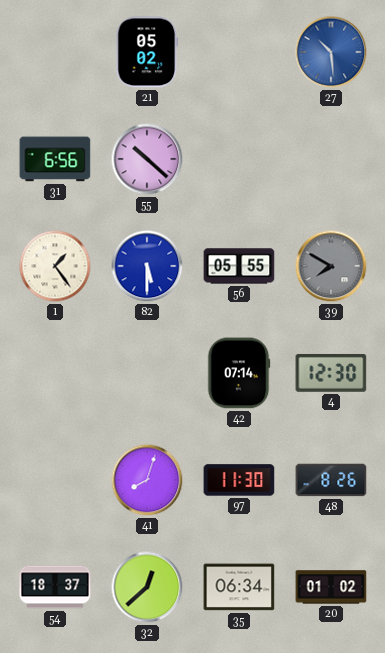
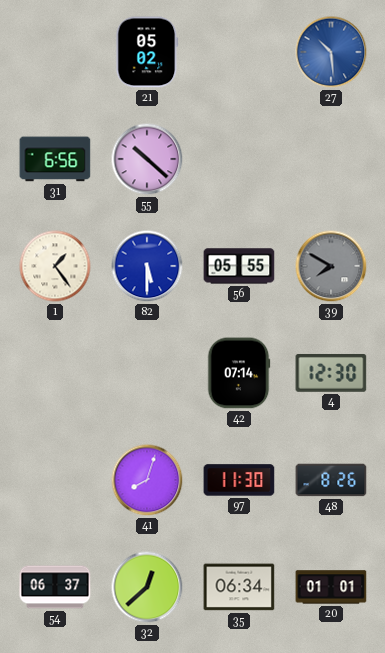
54: 18:37 -> 06:37 (55, 587)
20: 01:02 -> 01:01 (331, 587)
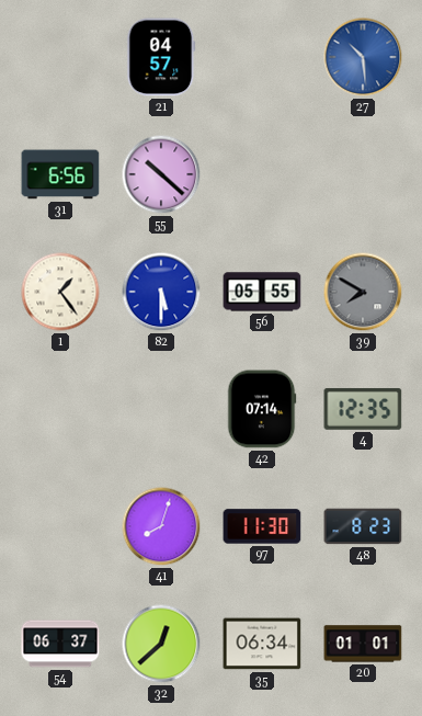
21: 05:02 -> 04:57 (161, 57)
4: 12:30 -> 12:35 (363, 409)
48: 8:26 -> 8:23 (363, 526)
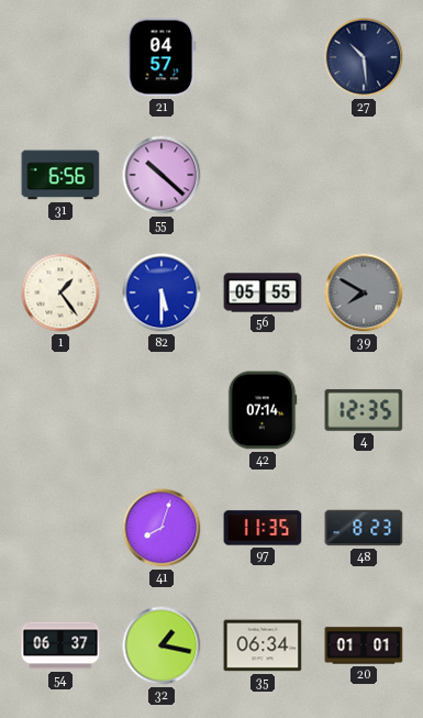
27 dial: blue -> navy (364, 57)
97: 11:30 -> 11:35 (263, 528)
32: 12:38 -> 1:17 (162, 645)
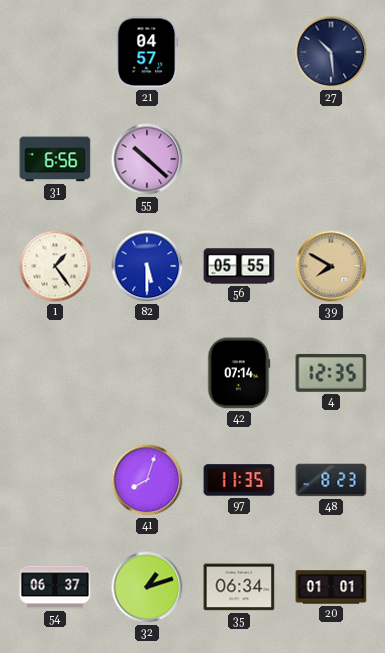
39 dial: grey -> champagne (331, 266)
32: 1:17 -> 1:12 (147, 587)
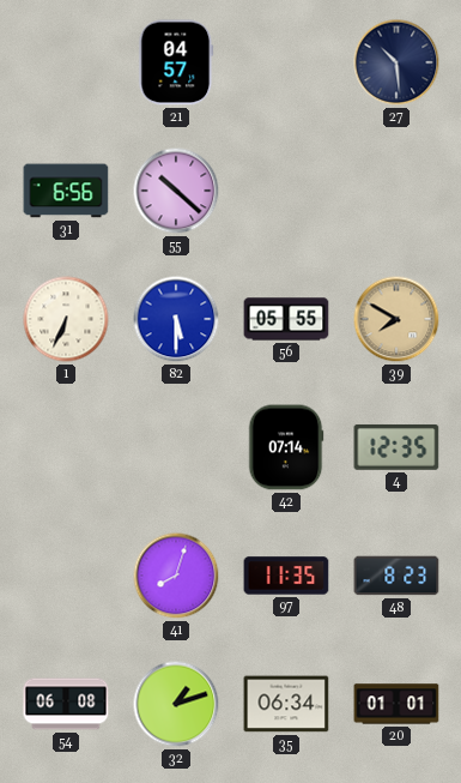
1: 1:24 -> 6:34 (66, 319)
54: 06:37 -> 06:08 (66, 704)
